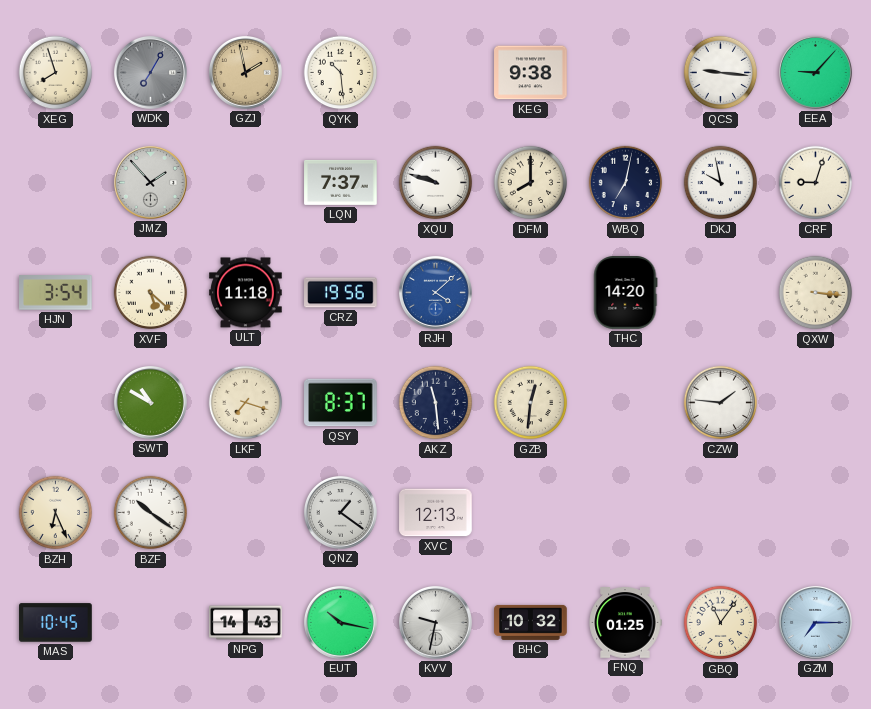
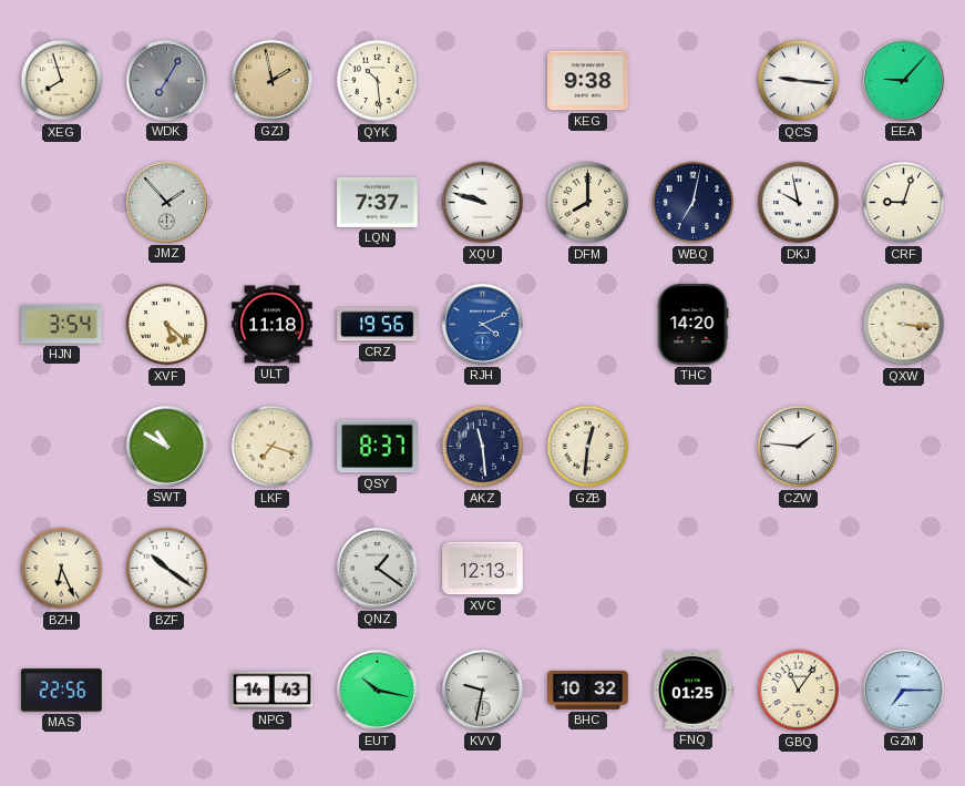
RJH: 4:08 -> 4:11 (482, 324)
MAS: 10:45 -> 22:56 (62, 691)
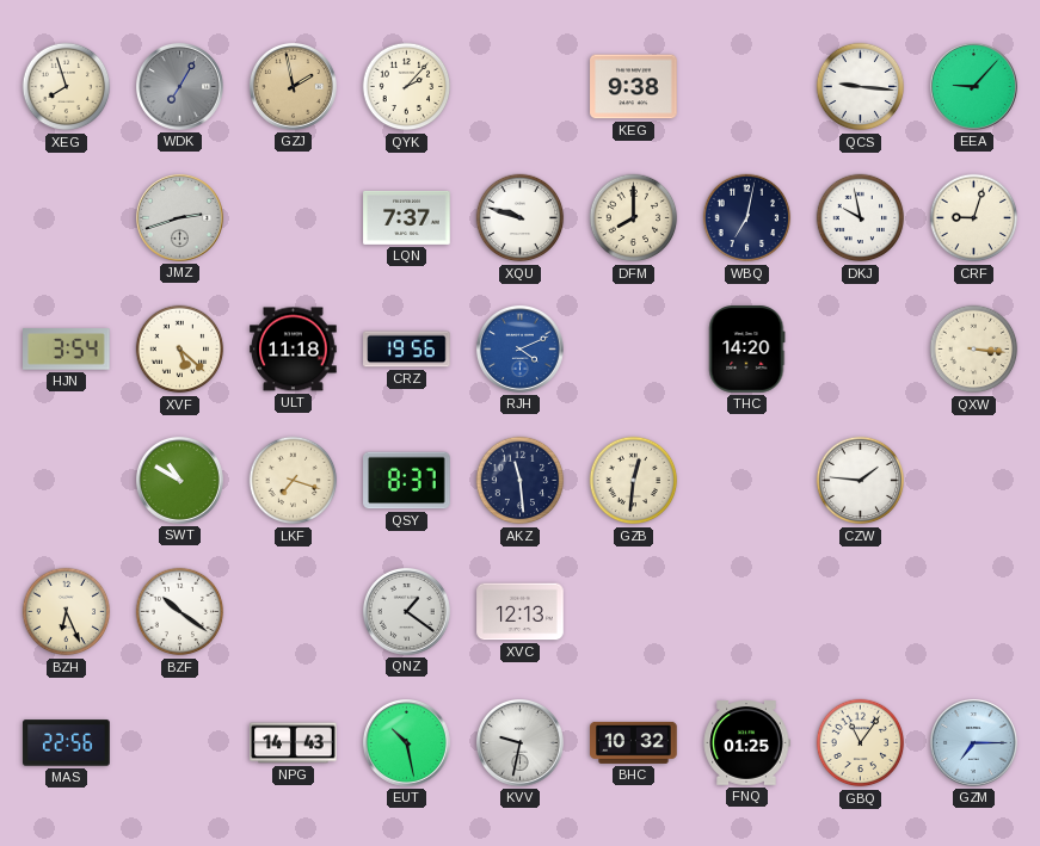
QYK: 10:29 -> 2:07 (407, 87)
JMZ: 1:53 -> 2:42 (179, 217)
EUT: 10:17 -> 10:28 (406, 742)
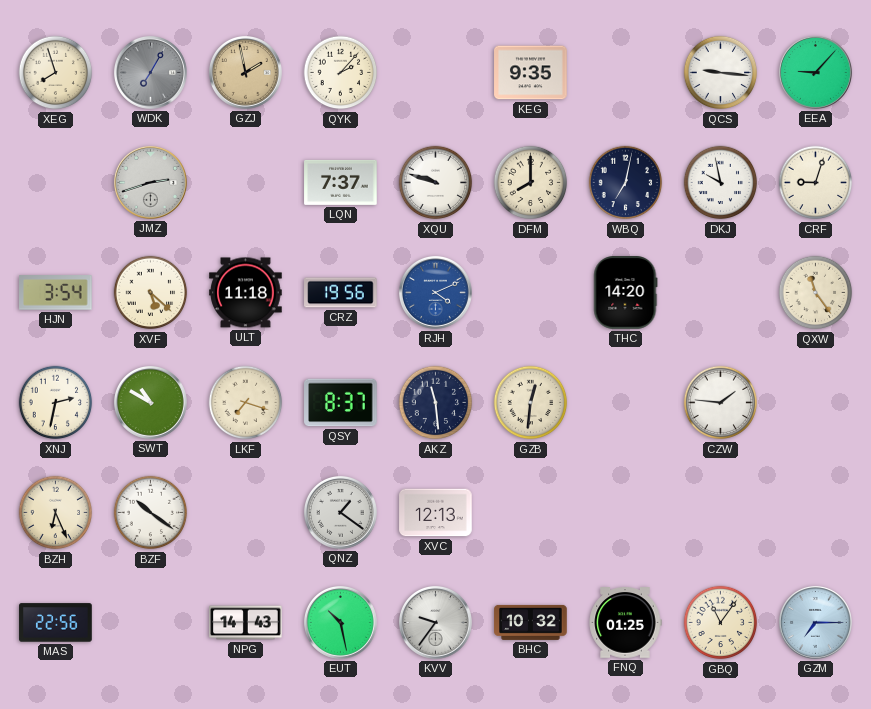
KEG: 9:38 -> 9:35 (531, 73)
QXW: 3:16 -> 11:24 (816, 293)
XNJ: none -> 2:32 (56, 403)
KVV: 9:32 -> 9:36 (435, 622)
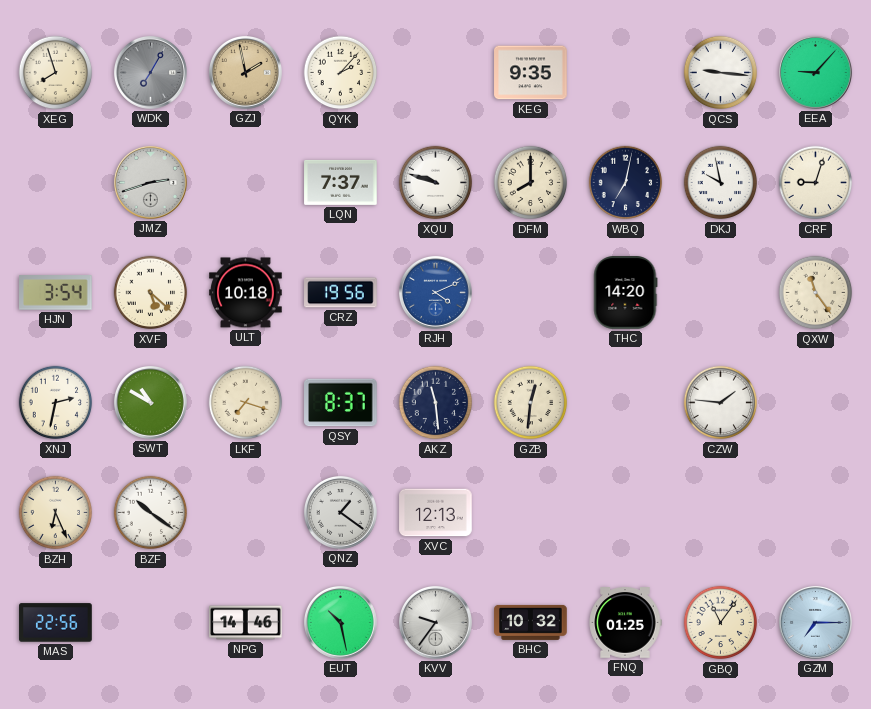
ULT: 11:18 -> 10:18 (246, 293)
NPG: 14:43 -> 14:46 (246, 623)
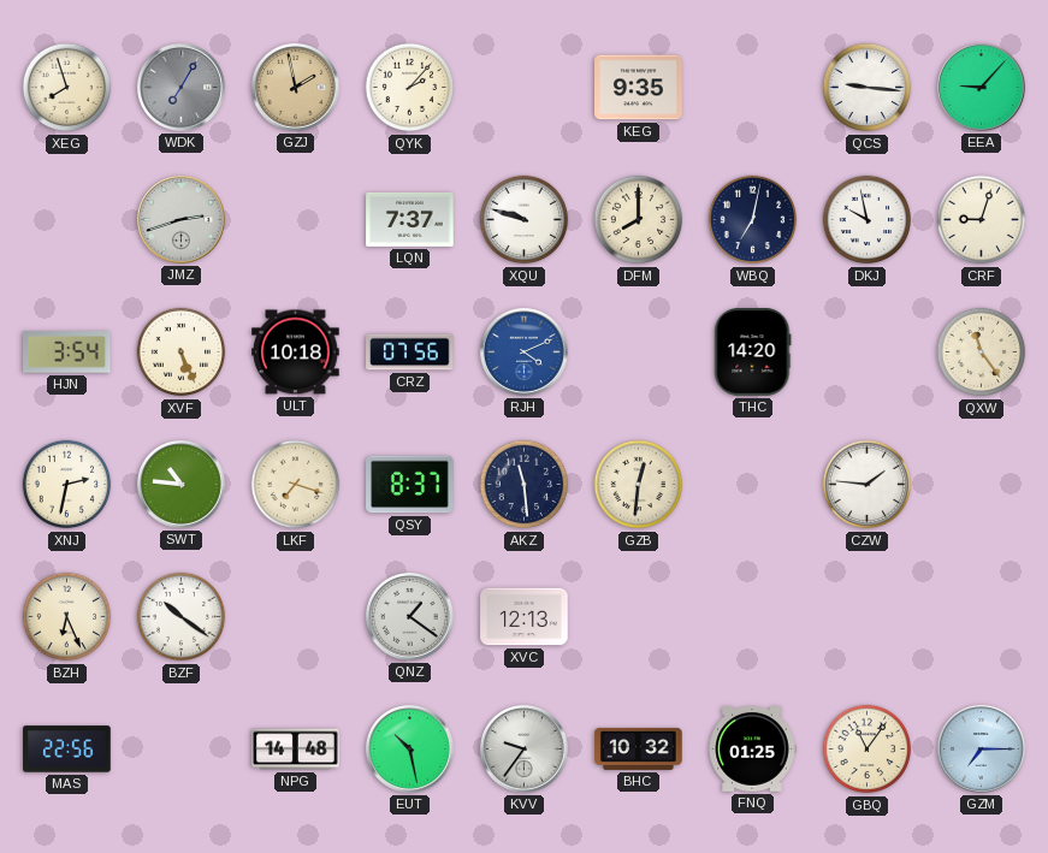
XVF: 5:22 -> 5:26 (182, 353)
CRZ: 19:56 -> 07:56 (410, 353)
SWT: 10:50 -> 10:46 (180, 484)
NPG: 14:46 -> 14:48 (296, 750)
